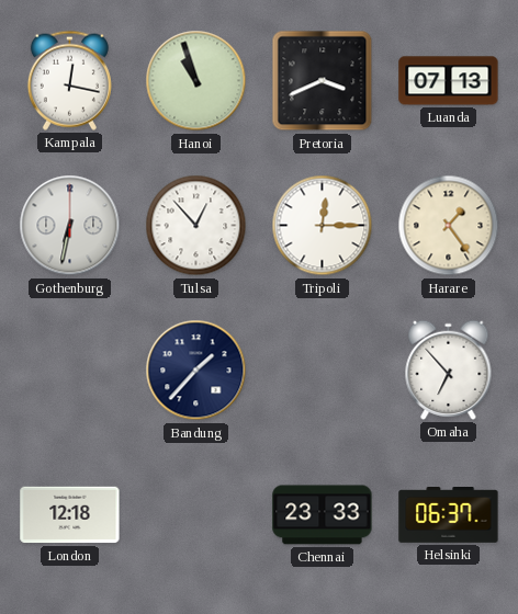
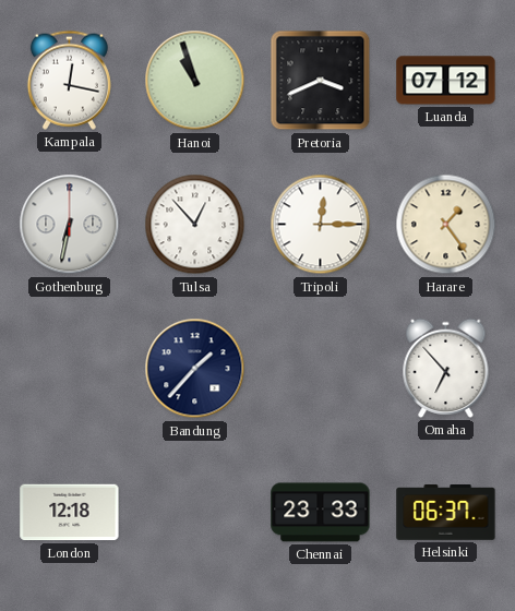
Luanda: 07:13 -> 07:12 (446, 81)
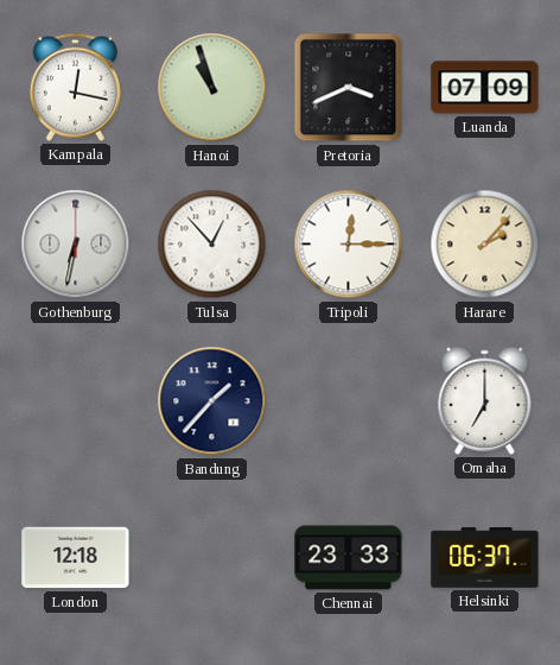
Luanda: 07:12 -> 07:09 (485, 88)
Harare: 1:24 -> 2:07 (485, 245)
Omaha: 6:53 -> 7:00 (485, 400)
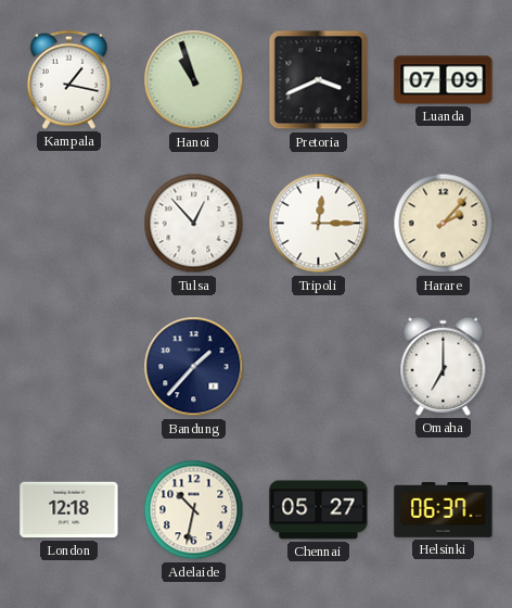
Kampala: 12:17 -> 1:17 (68, 79)
Gothenburg: 6:32 -> none (76, 245)
Adelaide: none -> 10:32 (194, 510)
Chennai: 23:33 -> 05:27 (319, 510)
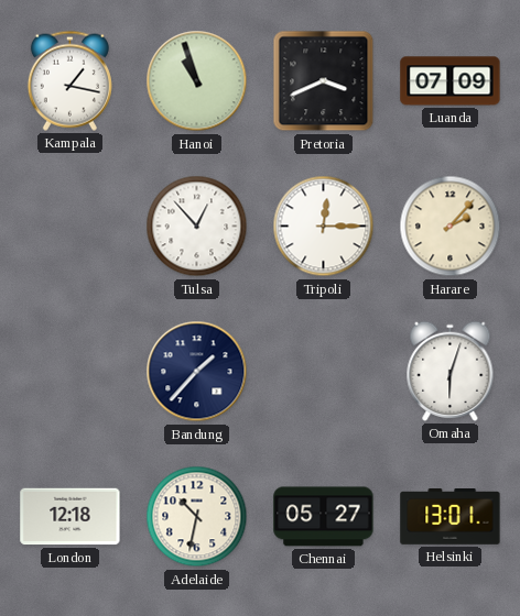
Omaha: 7:00 -> 6:03 (451, 371)
Helsinki: 06:37 -> 13:01 (451, 517)
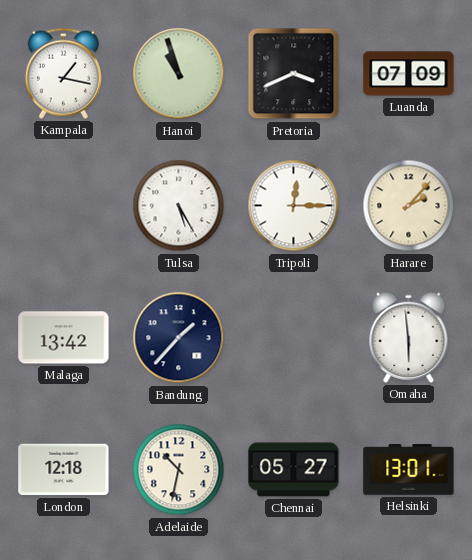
Tulsa: 12:53 -> 5:25 (179, 206)
Malaga: none -> 13:42 (64, 338)
Omaha: 6:03 -> 5:59 (409, 337)
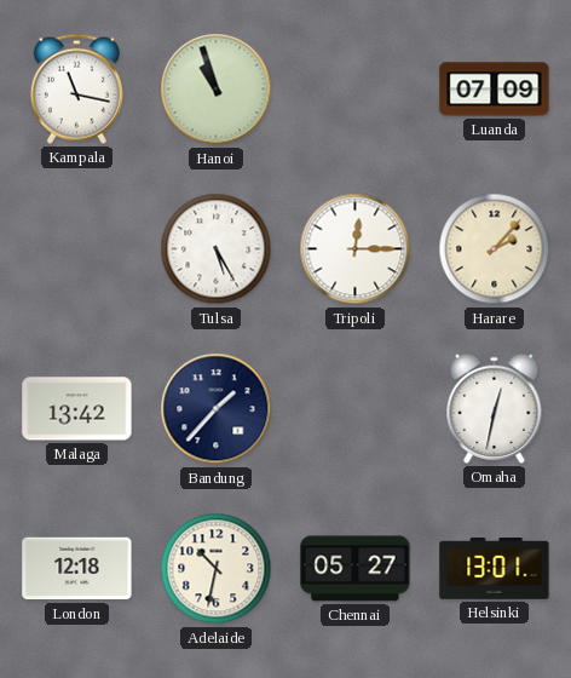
Kampala: 1:17 -> 11:17 (76, 88)
Pretoria: 3:41 -> none (294, 74)
Omaha: 5:59 -> 12:32 (495, 408)
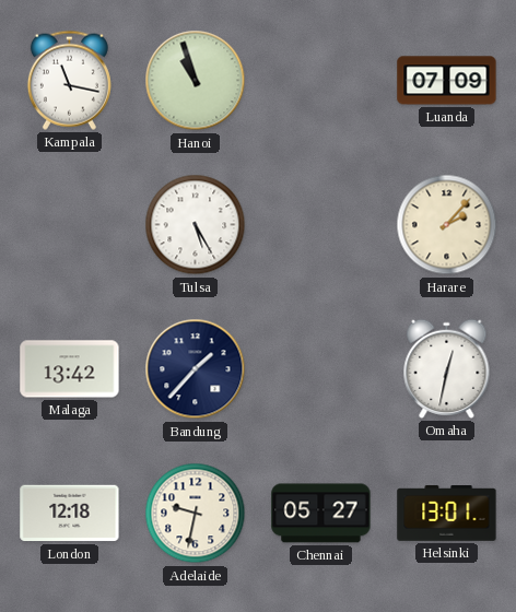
Tripoli: 12:15 -> none (356, 249)
Adelaide: 10:32 -> 9:32 (196, 514)
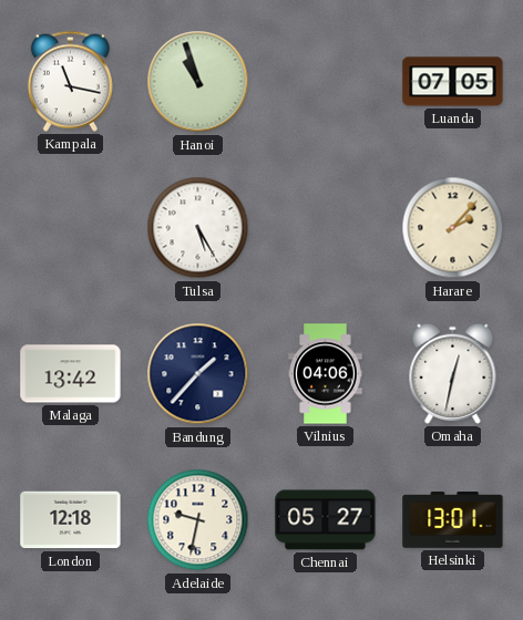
Luanda: 07:09 -> 07:05 (453, 82)
Vilnius: none -> 04:06 (326, 374)
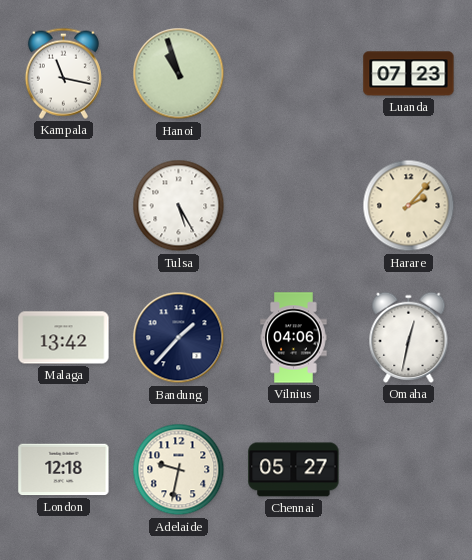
Luanda: 07:05 -> 07:23 (409, 74)
Helsinki: 13:01 -> none (453, 520)
